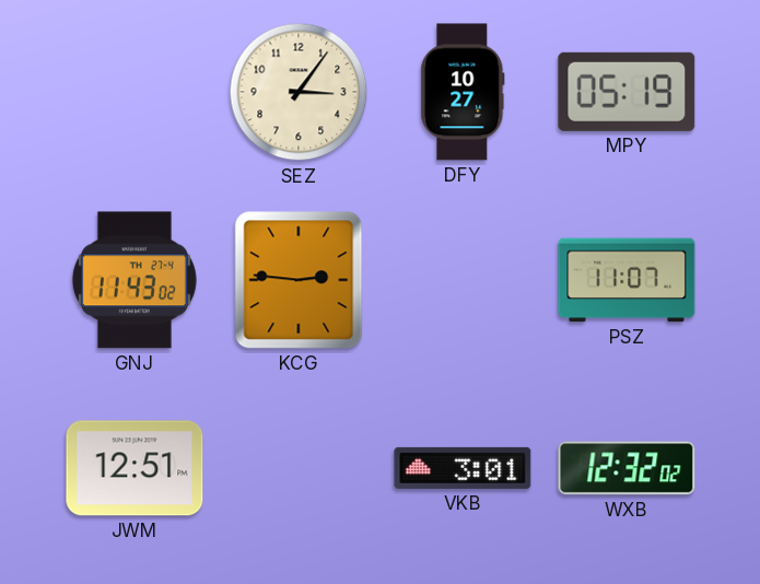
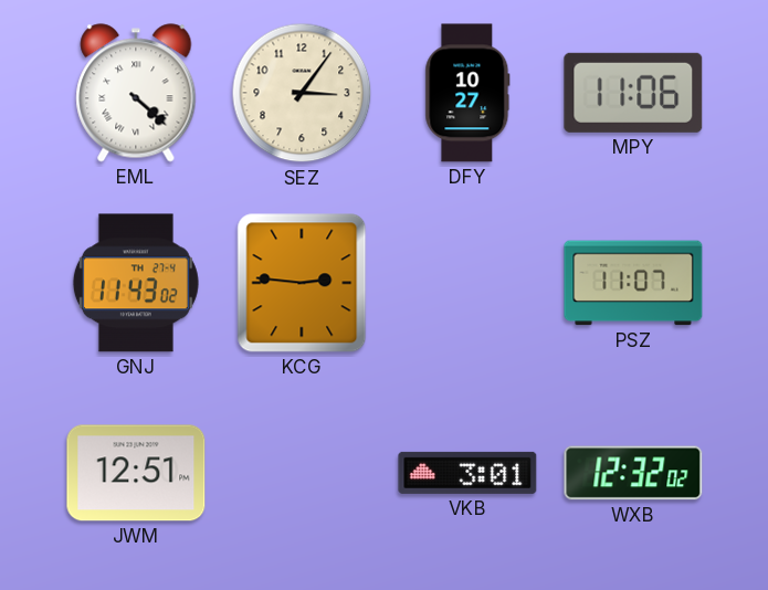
EML: none -> 4:22 (136, 93)
MPY: 05:19 -> 11:06 (633, 93)
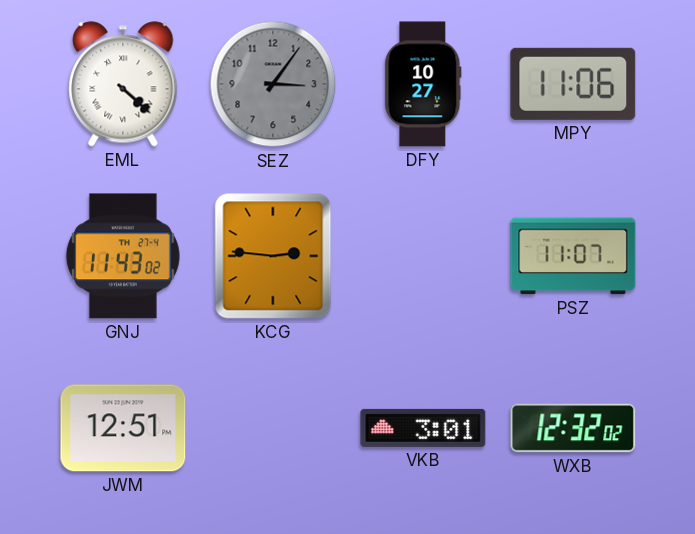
SEZ dial: cream -> grey (273, 84)
